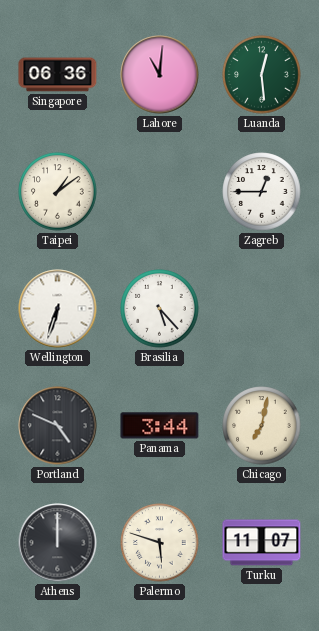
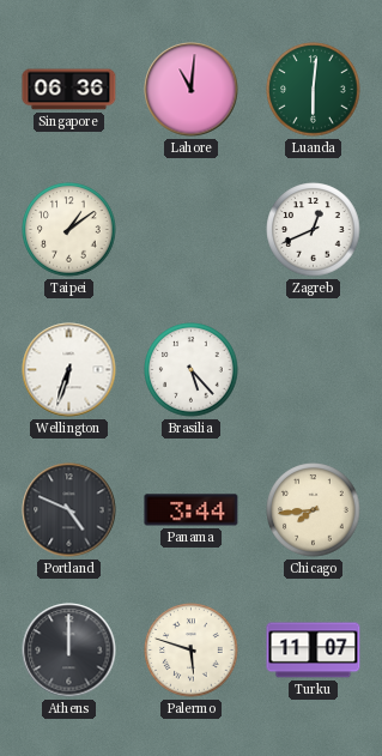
Luanda: 12:29 -> 6:01 (314, 90)
Zagreb: 12:45 -> 12:41 (314, 230)
Chicago: 7:02 -> 7:44 (314, 510)
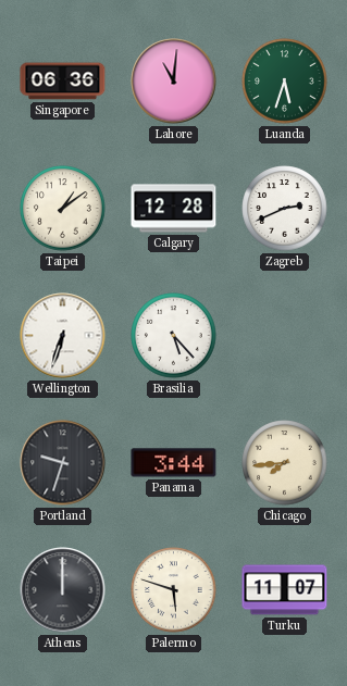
Luanda: 6:01 -> 5:33 (285, 82)
Calgary: none -> 12:28 (174, 209)
Zagreb: 12:41 -> 2:41 (285, 209)
Portland: 4:49 -> 9:33 (63, 463)
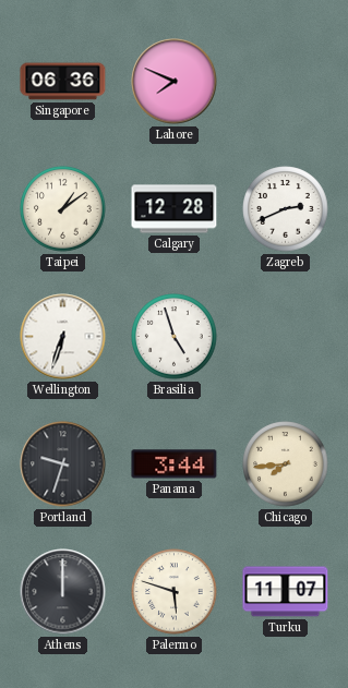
Lahore: 11:01 -> 7:49 (175, 82)
Luanda: 5:33 -> none (285, 82)
Brasilia: 5:23 -> 4:57 (175, 337)
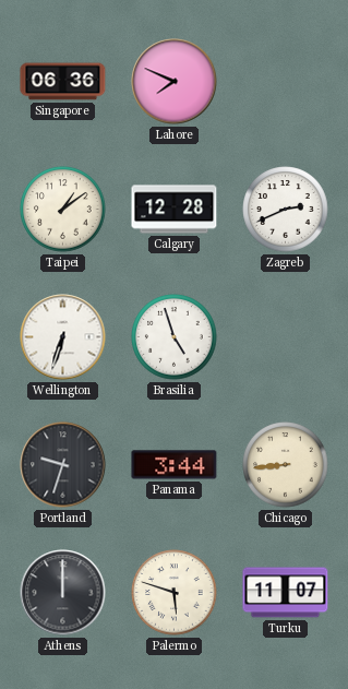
Chicago: 7:44 -> 8:44 (286, 465)
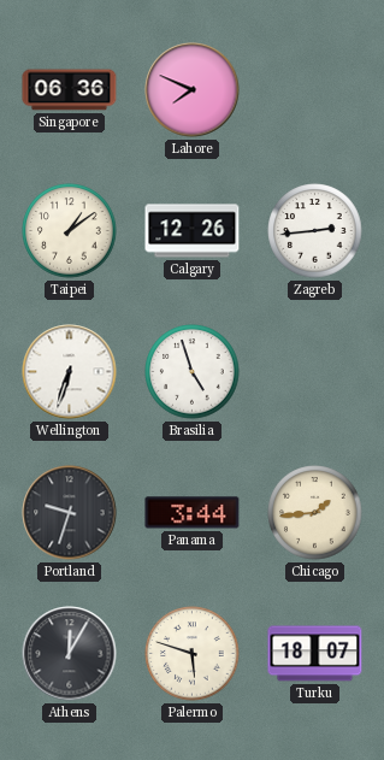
Calgary: 12:28 -> 12:26 (193, 231)
Zagreb: 2:41 -> 2:44 (315, 231)
Chicago: 8:44 -> 1:44 (315, 513)
Athens: 12:00 -> 12:05 (70, 654)
Turku: 11:07 -> 18:07 (315, 654)
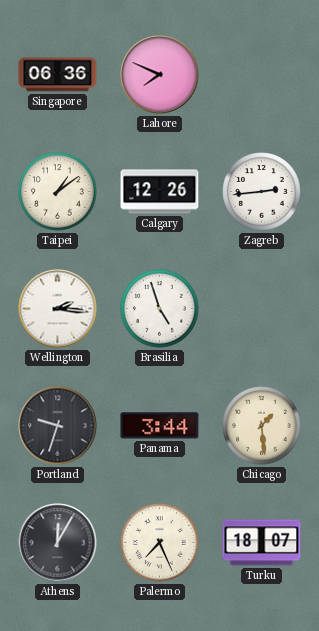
Wellington: 6:33 -> 2:16 (58, 309)
Chicago: 1:44 -> 1:29 (262, 426)
Palermo: 5:48 -> 7:26 (160, 543)
